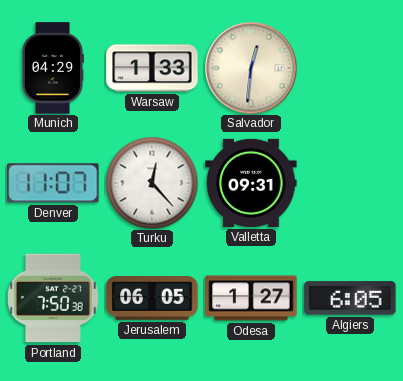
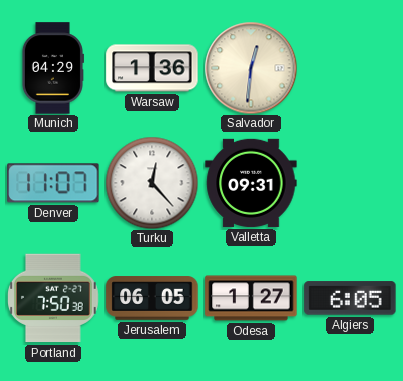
Warsaw: 1:33 -> 1:36 (152, 68)
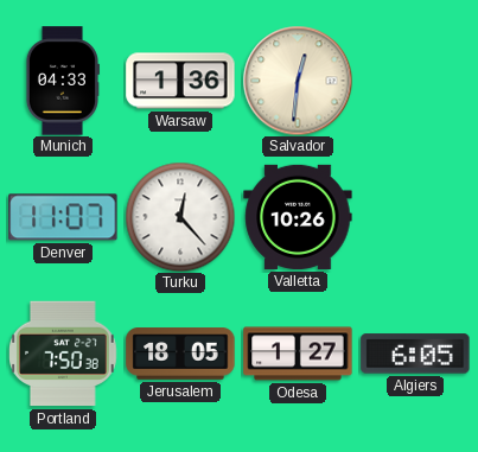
Munich: 04:29 -> 04:33 (62, 81)
Valletta: 09:31 -> 10:26 (298, 217)
Jerusalem: 06:05 -> 18:05 (180, 354)
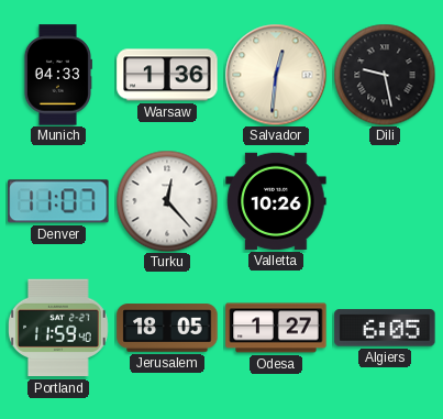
Dili: none -> 9:28 (385, 75)
Portland: 7:50 -> 11:59 (59, 328)
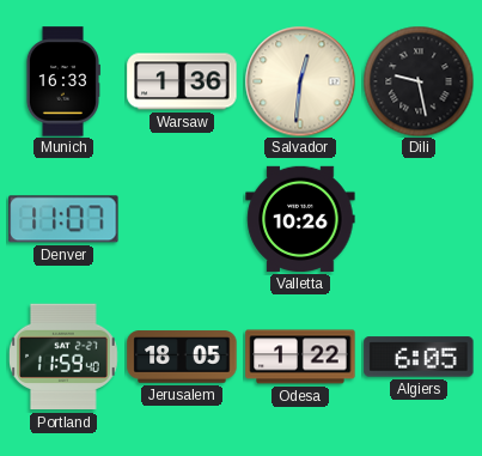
Munich: 04:33 -> 16:33 (62, 81)
Turku: 12:23 -> none (167, 201)
Odesa: 1:27 -> 1:22 (300, 357)
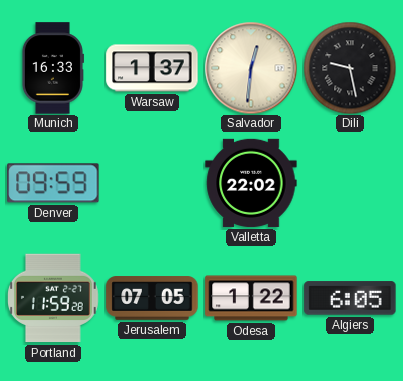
Warsaw: 1:36 -> 1:37 (152, 68)
Denver: 11:07 -> 09:59 (53, 183)
Valletta: 10:26 -> 22:02 (251, 183)
Portland: 11:59:40 -> 11:59:28 (54, 298)
Jerusalem: 18:05 -> 07:05 (152, 298)
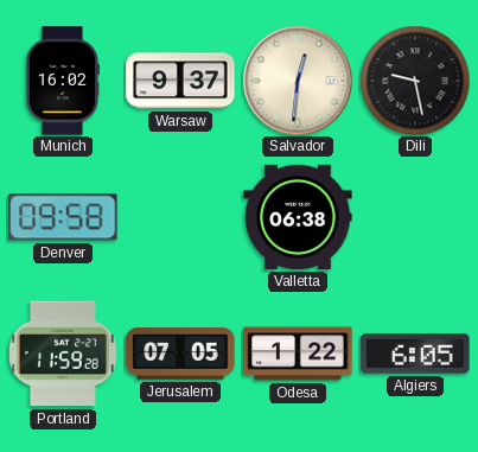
Munich: 16:33 -> 16:02 (62, 81)
Warsaw: 1:37 -> 9:37 (180, 81)
Denver: 09:59 -> 09:58 (63, 217)
Valletta: 22:02 -> 06:38 (298, 217)
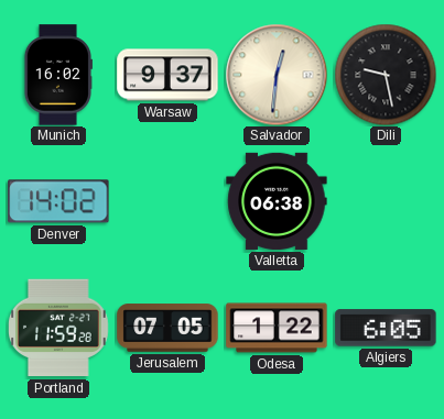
Denver: 09:58 -> 14:02 (58, 201)
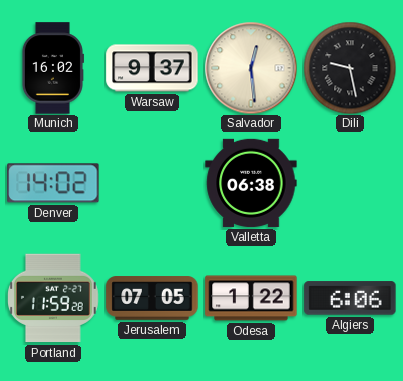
Salvador: 12:31 -> 12:29 (251, 68)
Algiers: 6:05 -> 6:06 (350, 298)
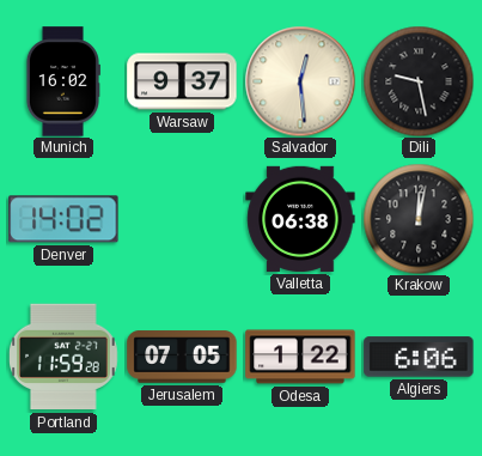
Krakow: none -> 12:02 (419, 219)
